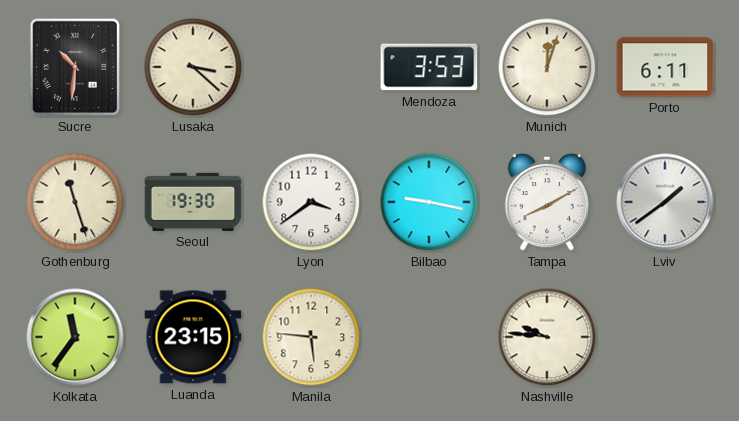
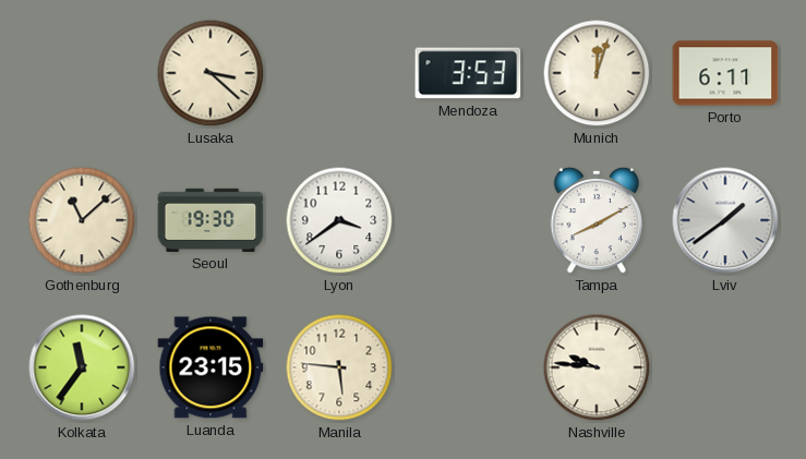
Sucre: 10:31 -> none (74, 67)
Gothenburg: 11:27 -> 11:08 (82, 220)
Bilbao: 9:17 -> none (429, 202)
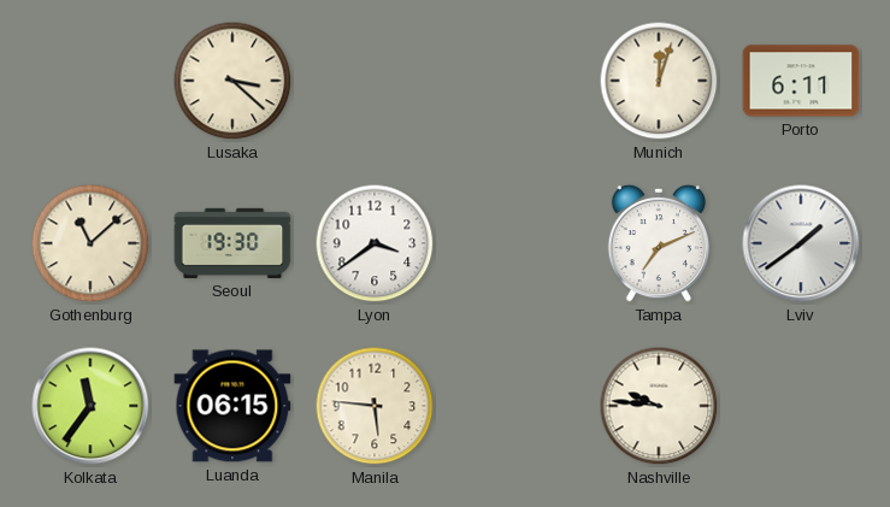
Mendoza: 3:53 -> none (468, 73)
Tampa: 8:10 -> 7:11 (659, 243)
Luanda: 23:15 -> 06:15 (232, 406)
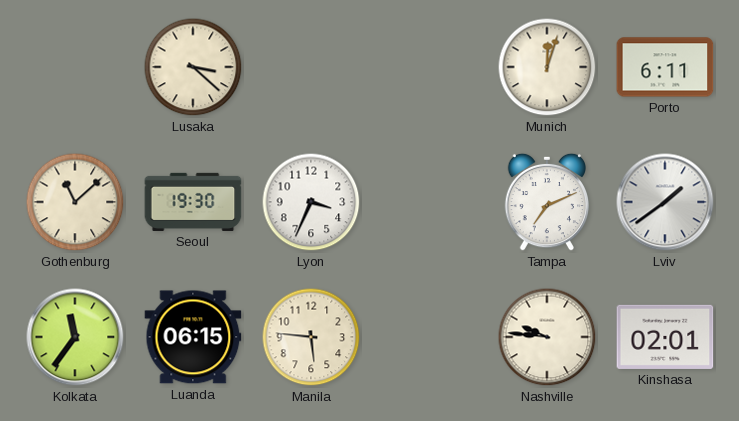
Lyon: 3:39 -> 3:34 (311, 202)
Kinshasa: none -> 02:01 (665, 337)
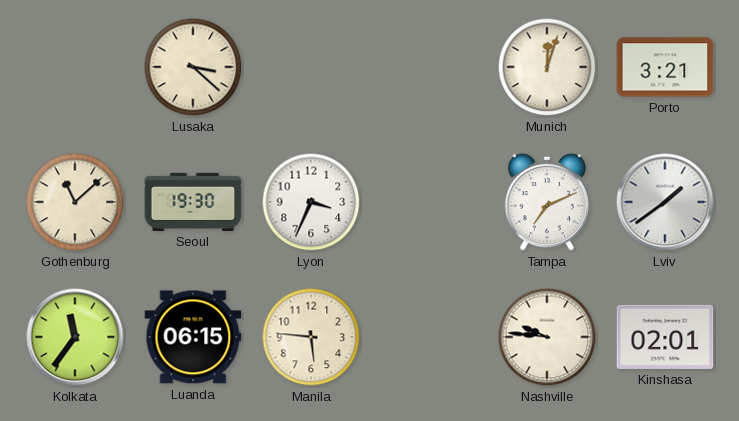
Porto: 6:11 -> 3:21 (665, 67)
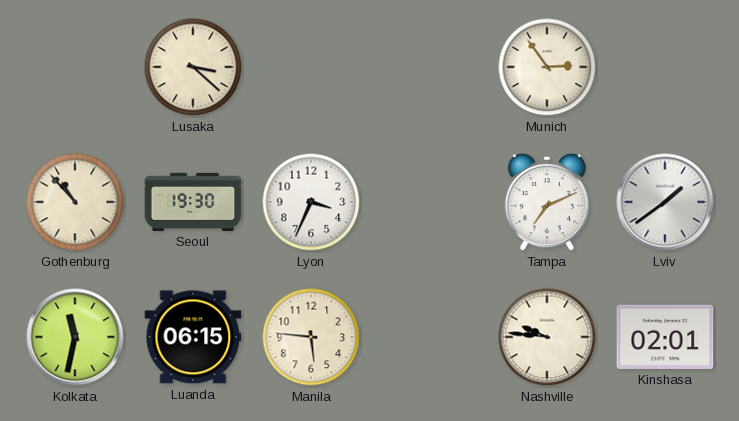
Munich: 12:03 -> 2:54 (547, 67)
Porto: 3:21 -> none (665, 67)
Gothenburg: 11:08 -> 10:53 (75, 202)
Kolkata: 11:36 -> 11:32 (75, 337)
